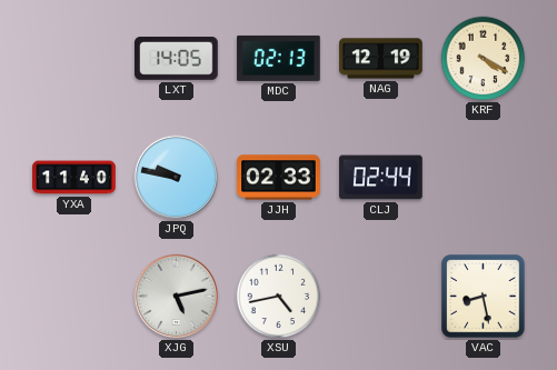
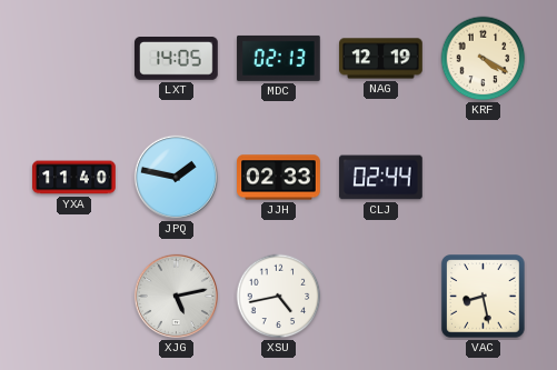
JPQ: 9:47 -> 1:47 (176, 177)
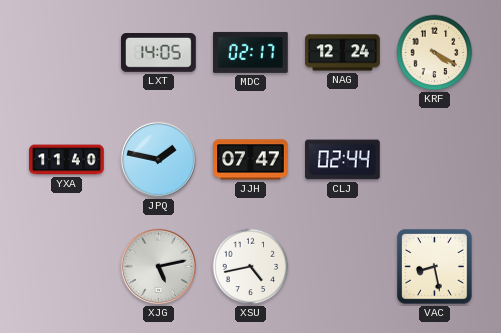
MDC: 02:13 -> 02:17 (251, 52)
NAG: 12:19 -> 12:24 (343, 53)
JJH: 02:33 -> 07:47 (251, 160)
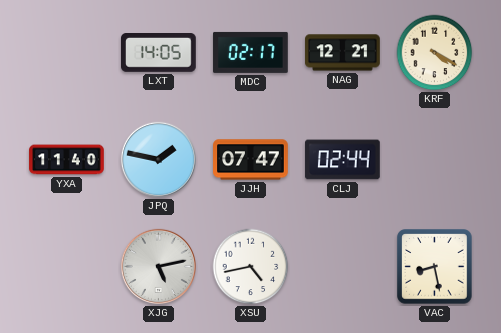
NAG: 12:24 -> 12:21 (343, 53)
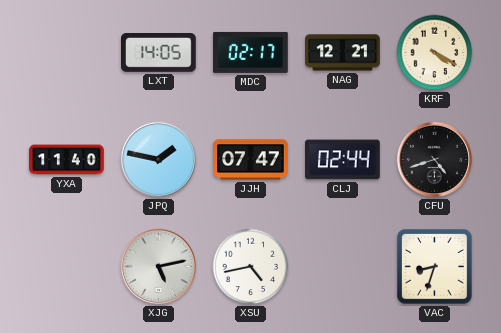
CFU: none -> 4:42 (434, 159)
VAC: 8:28 -> 8:33 (435, 267)
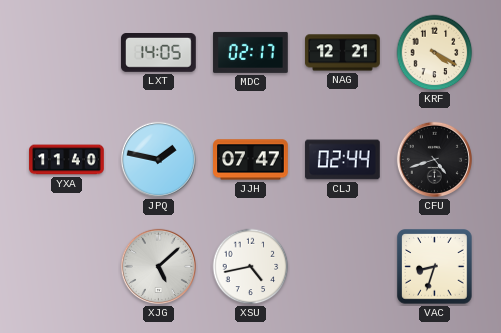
XJG: 5:13 -> 5:08 (158, 266)
